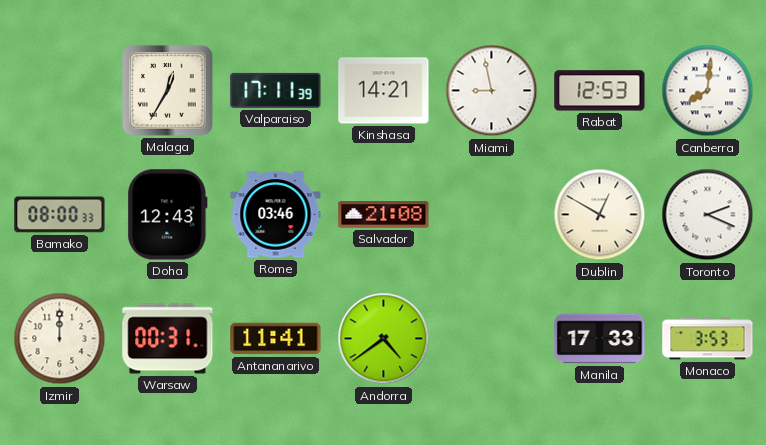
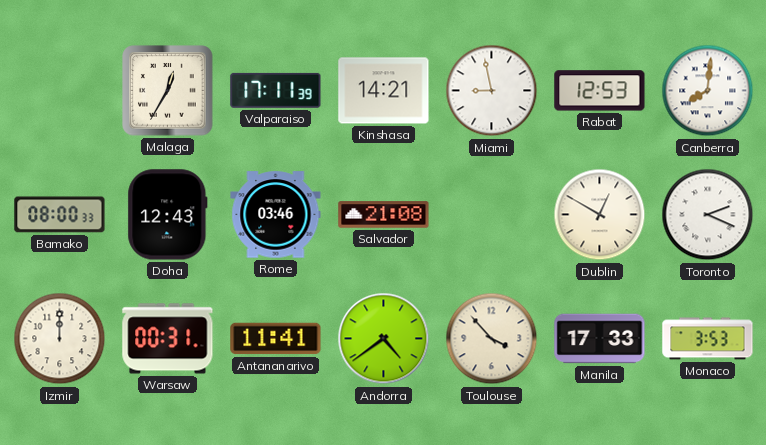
Toulouse: none -> 3:53 (492, 339)
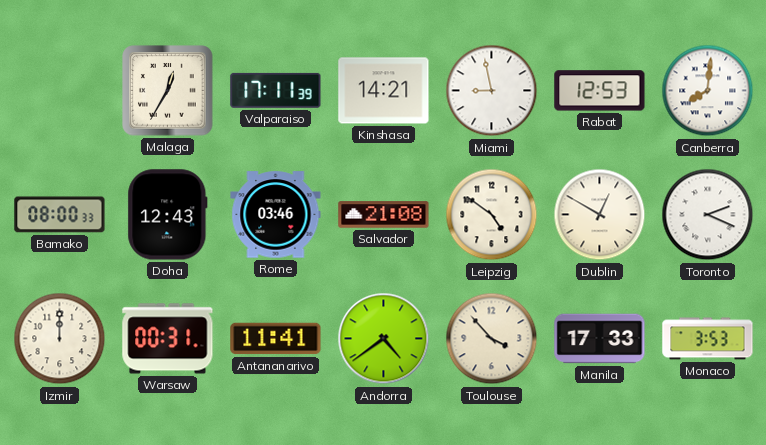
Leipzig: none -> 4:51 (492, 215)
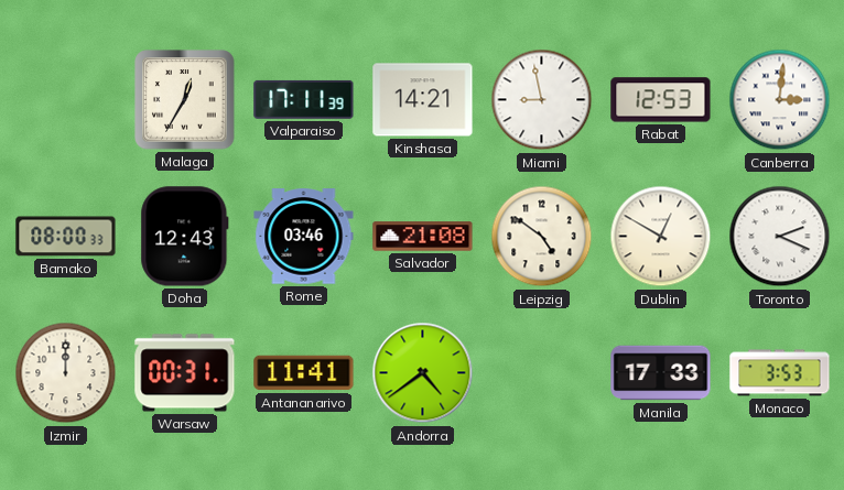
Canberra: 8:01 -> 3:01 (780, 100)
Toulouse: 3:53 -> none (492, 339)
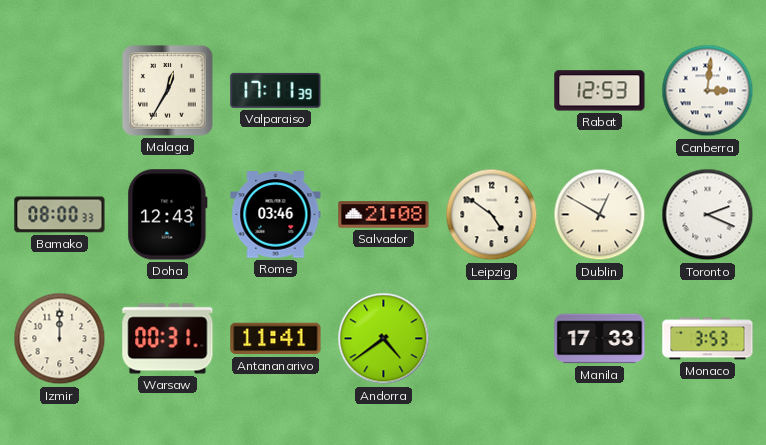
Kinshasa: 14:21 -> none (423, 100)
Miami: 8:58 -> none (542, 100)
